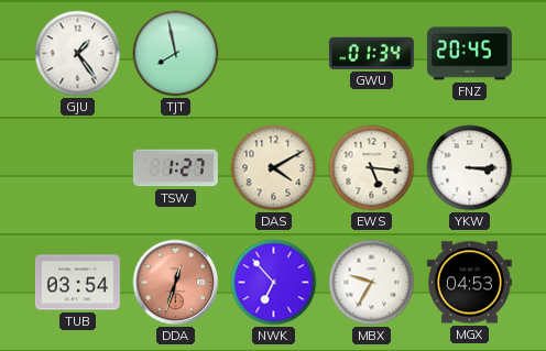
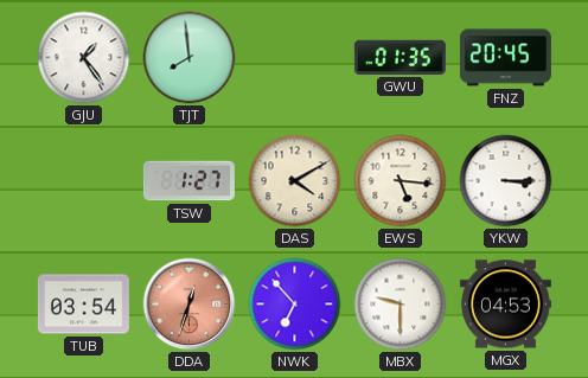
TJT: 7:58 -> 7:59 (190, 58)
GWU: 01:34 -> 01:35 (400, 57)
MBX: 9:35 -> 9:30 (401, 305)
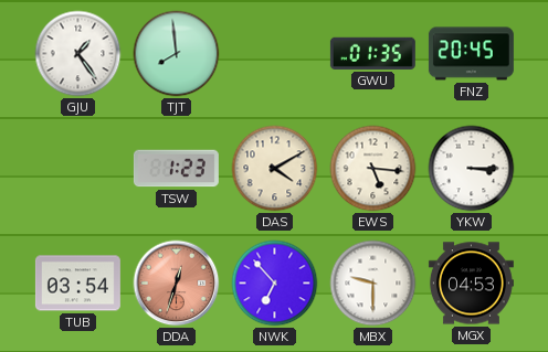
TSW: 1:27 -> 1:23 (176, 169)
